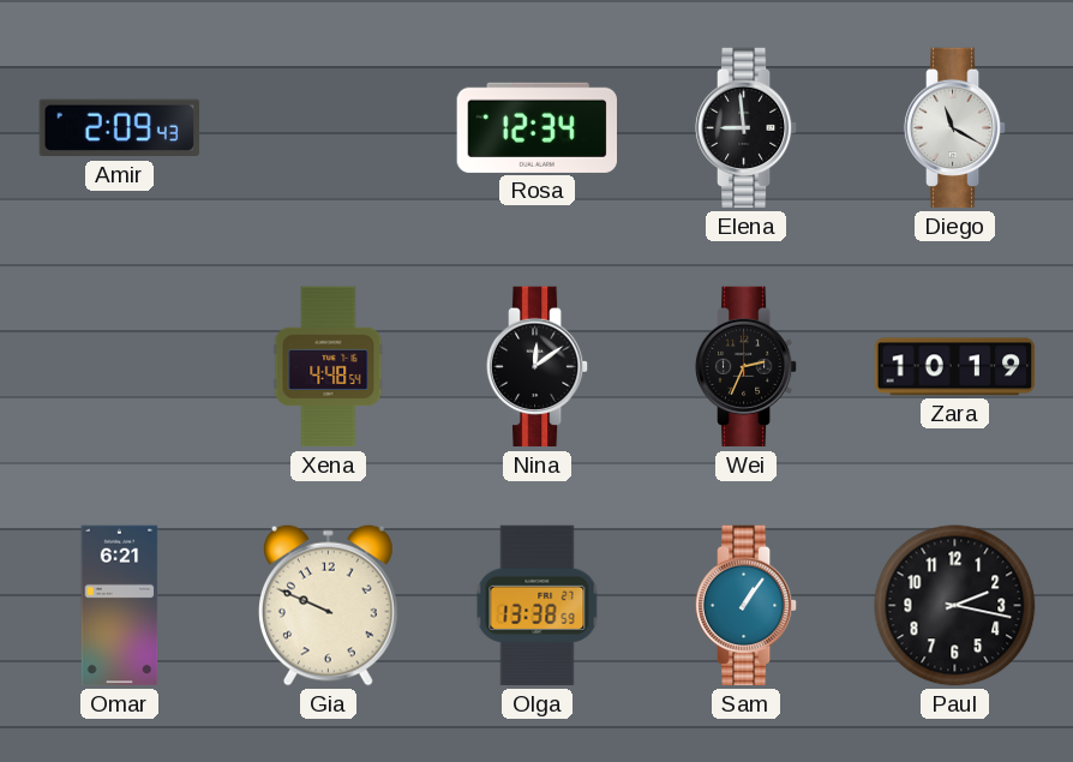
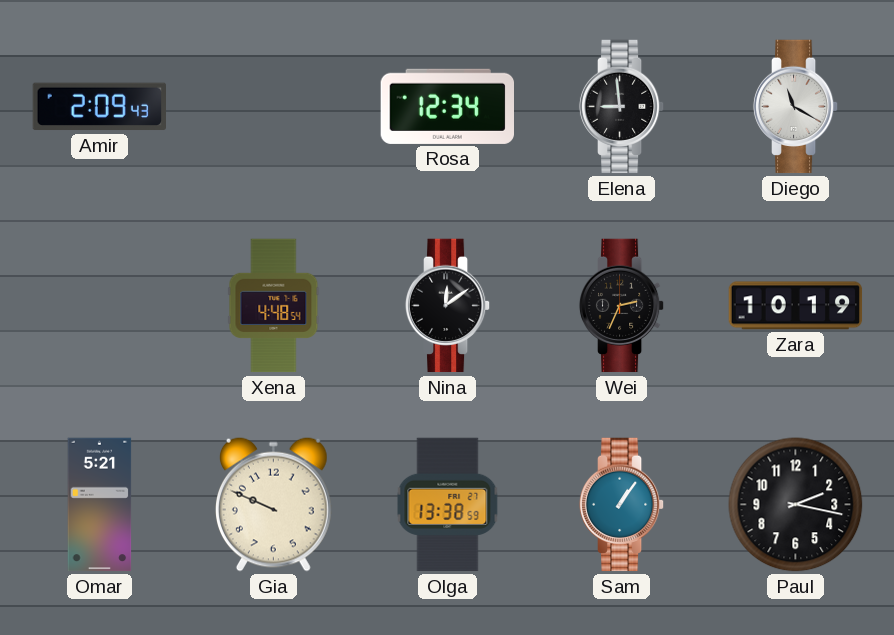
Omar: 6:21 -> 5:21 (100, 505)
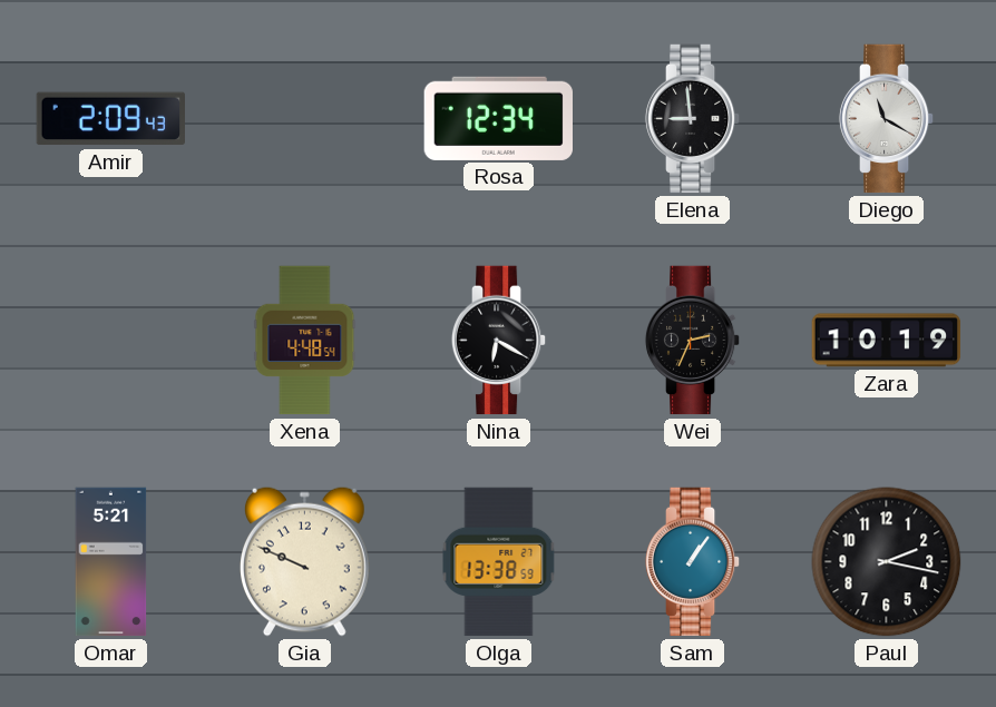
Nina: 12:09 -> 6:20 (499, 341)
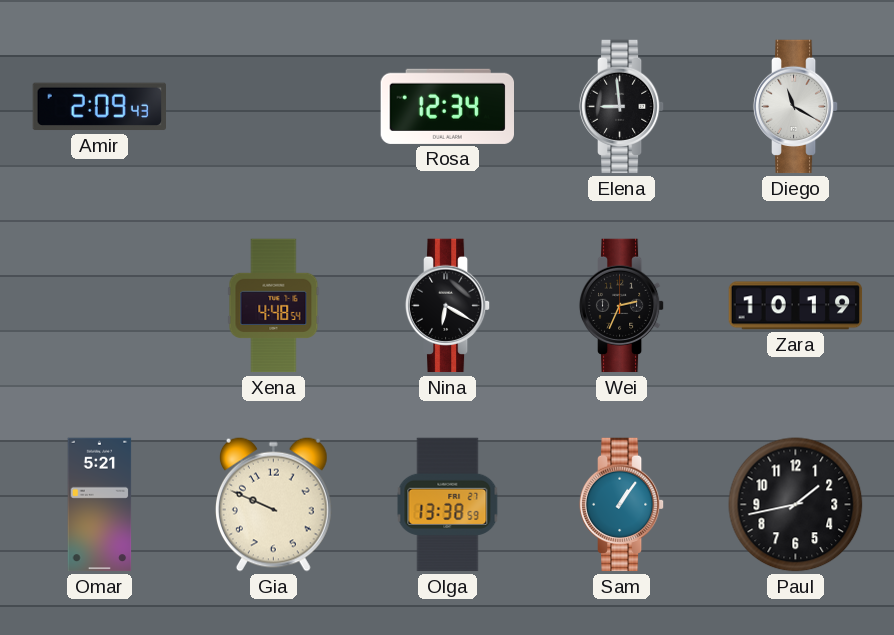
Paul: 2:17 -> 1:43 (796, 505)
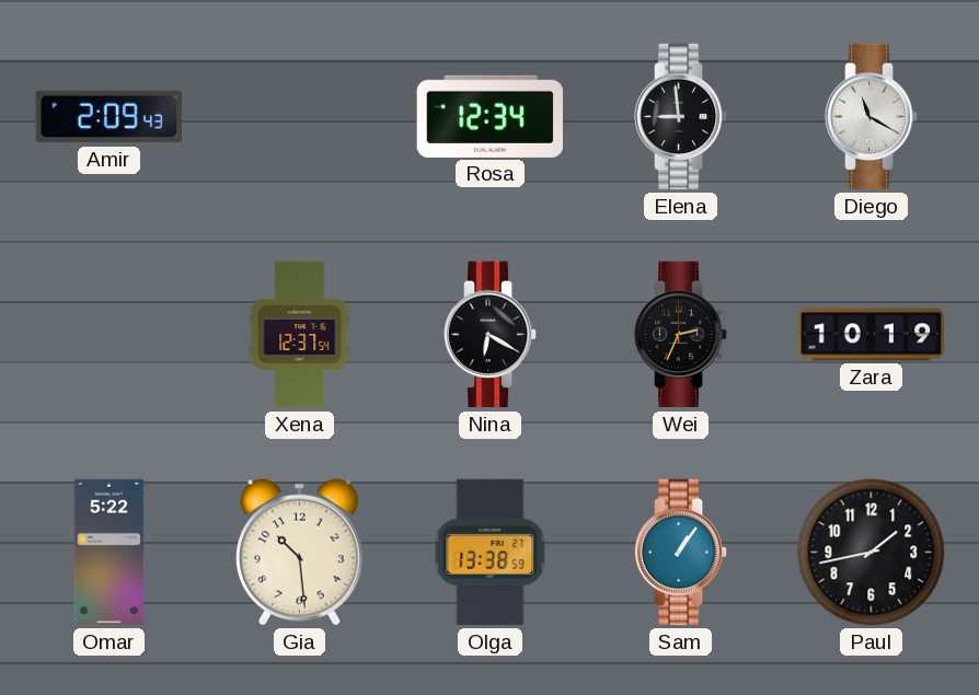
Xena: 4:48 -> 12:37 (300, 335)
Omar: 5:21 -> 5:22 (110, 553)
Gia: 9:49 -> 10:29 (299, 552)
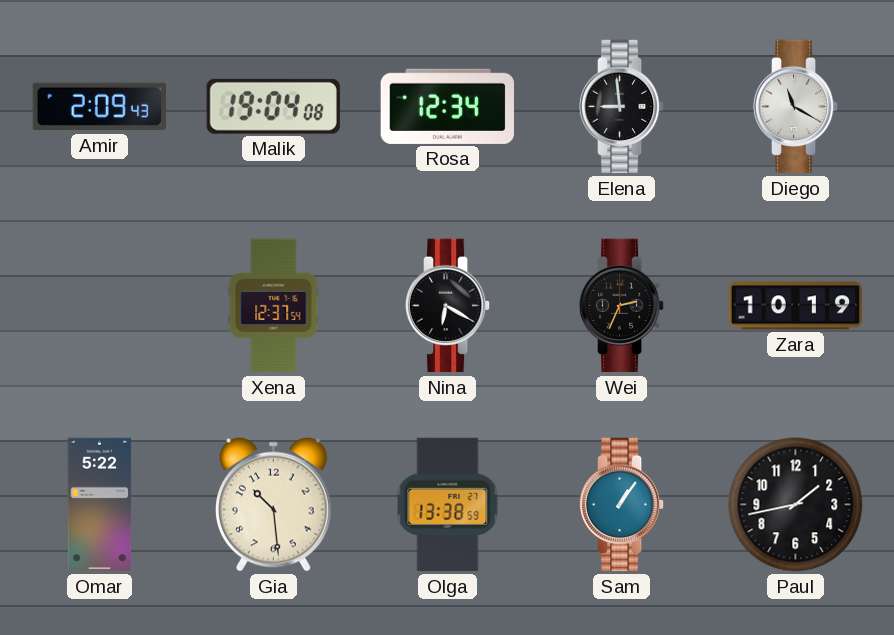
Malik: none -> 19:04 (273, 106)
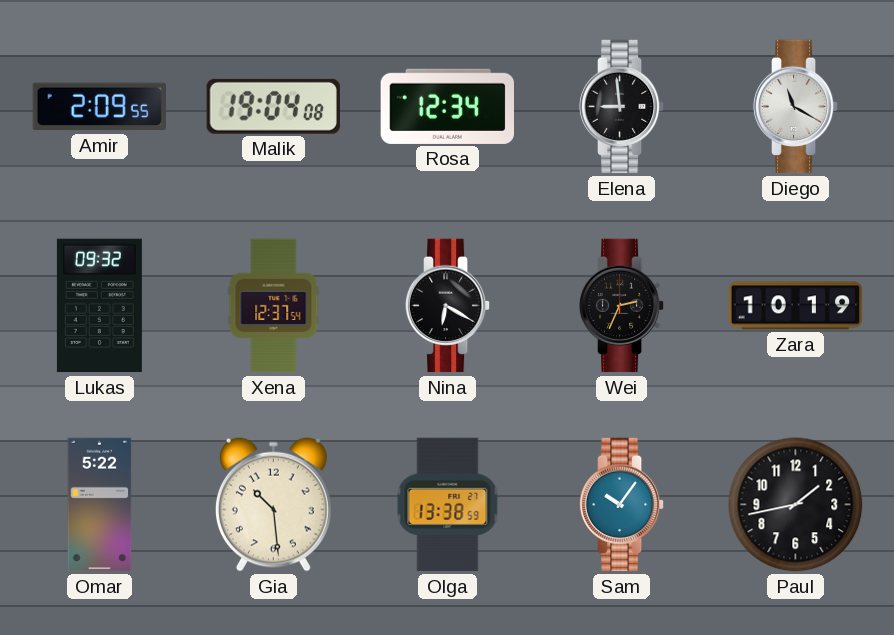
Amir: 2:09:43 -> 2:09:55 (99, 107)
Lukas: none -> 09:32 (99, 306)
Sam: 1:06 -> 10:06 (622, 505)
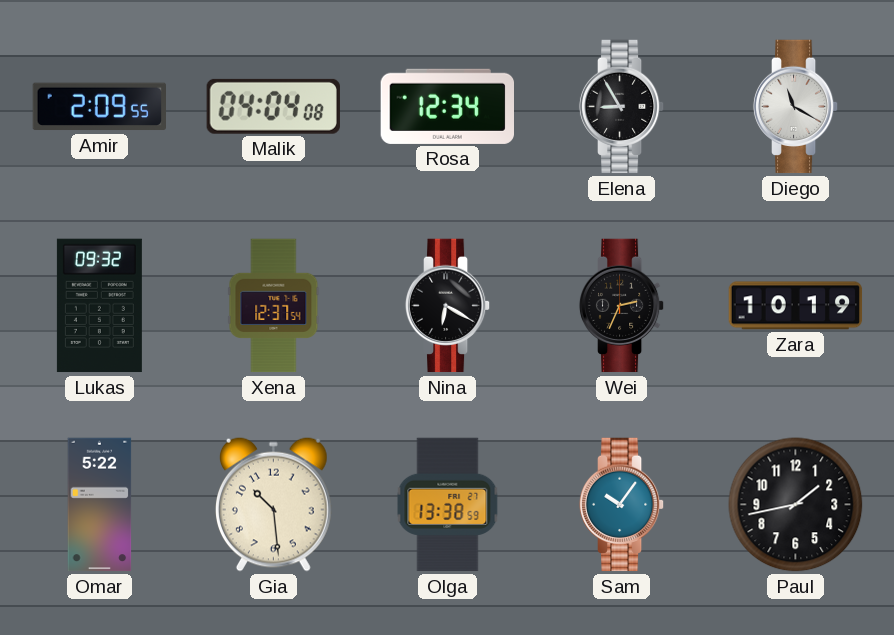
Malik: 19:04 -> 04:04 (273, 106)
Elena: 8:59 -> 8:55 (622, 107)
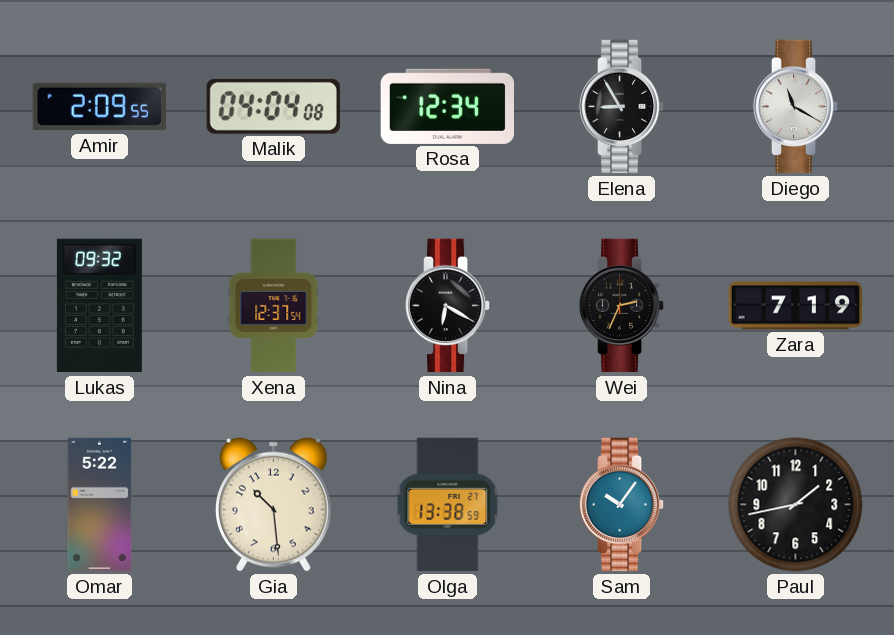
Zara: 10:19 -> 7:19 (796, 306)
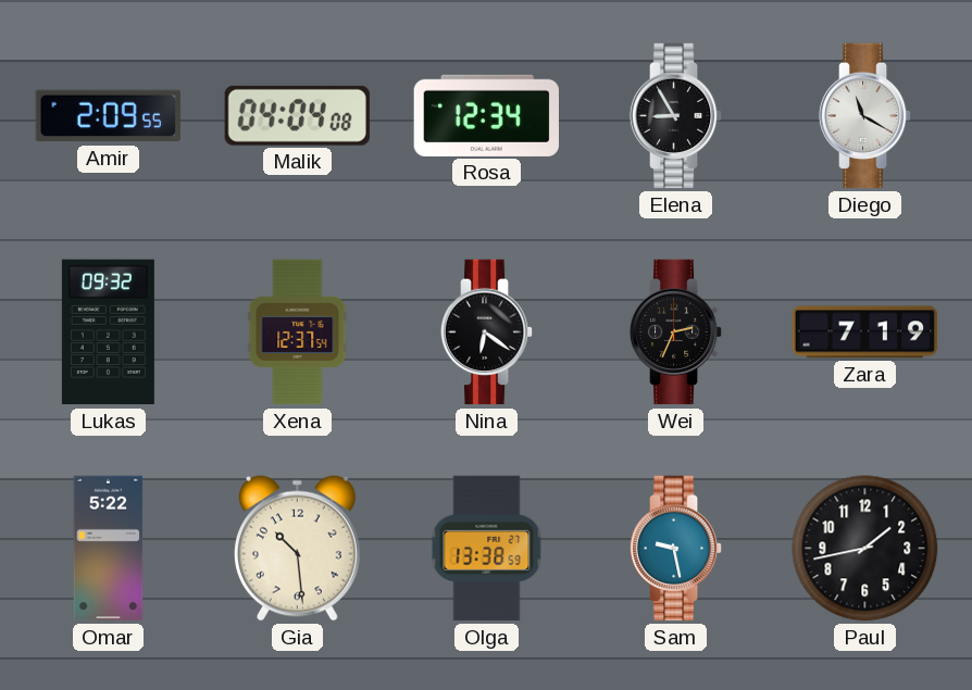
Nina: 6:20 -> 6:21 (487, 333)
Sam: 10:06 -> 9:28 (676, 549)
